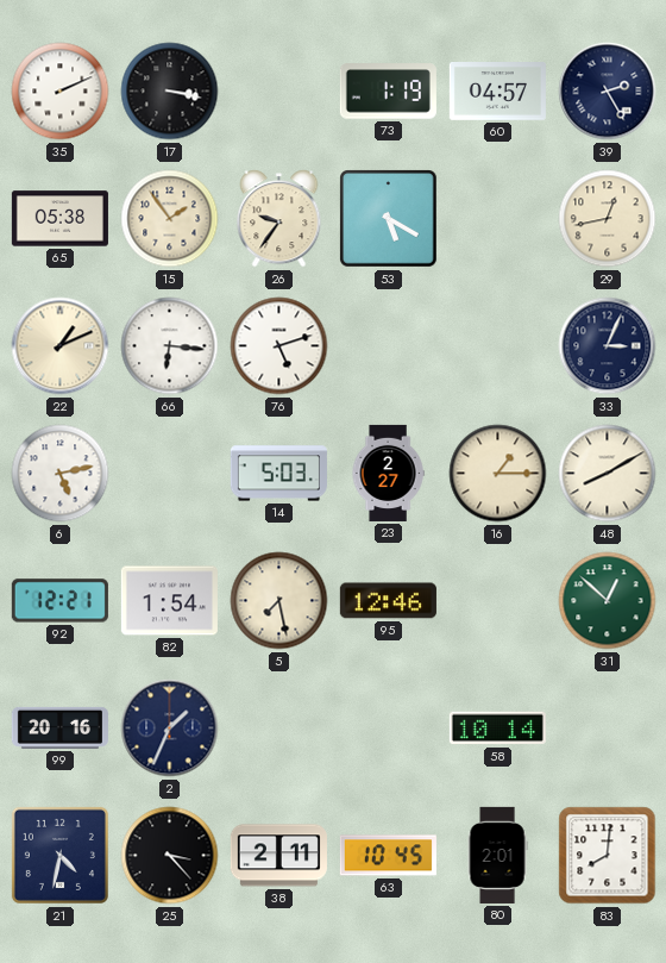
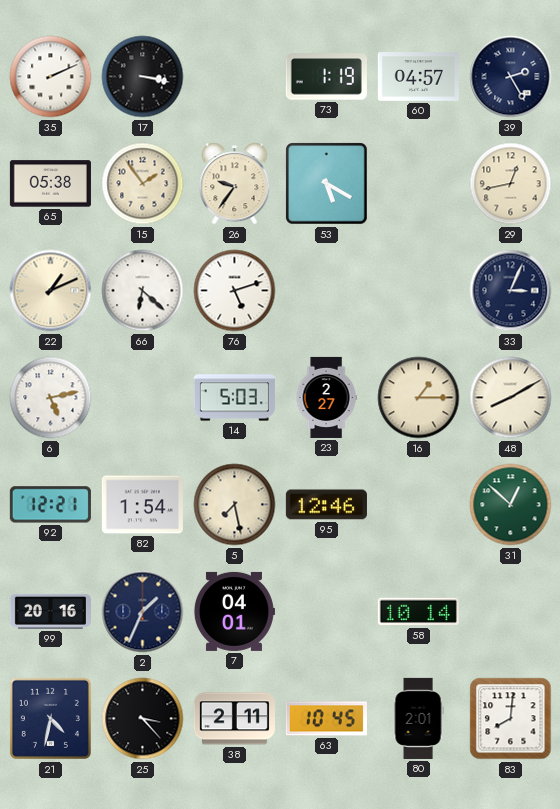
66: 6:16 -> 6:22 (143, 291)
7: none -> 04:01 (234, 611)
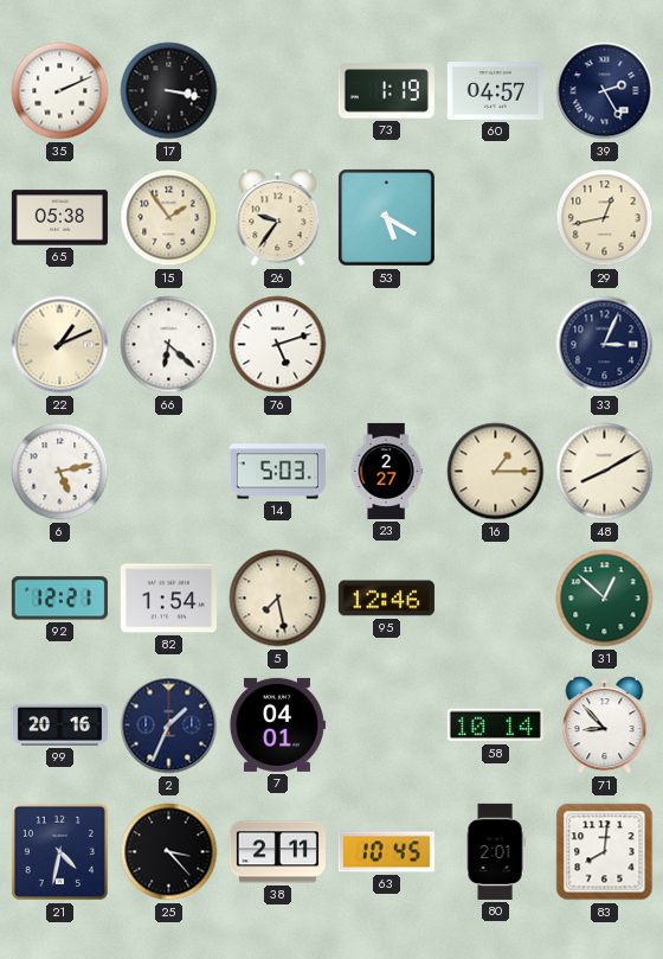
71: none -> 8:53 (605, 725)
